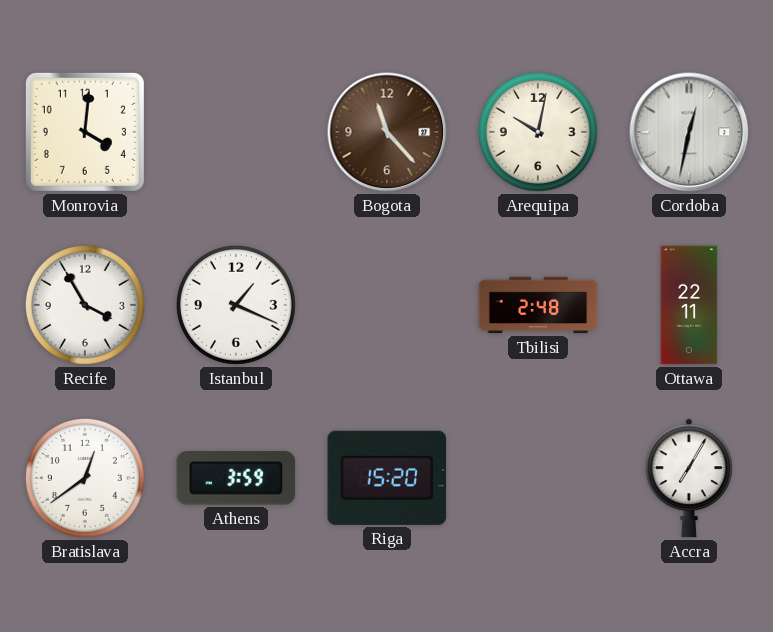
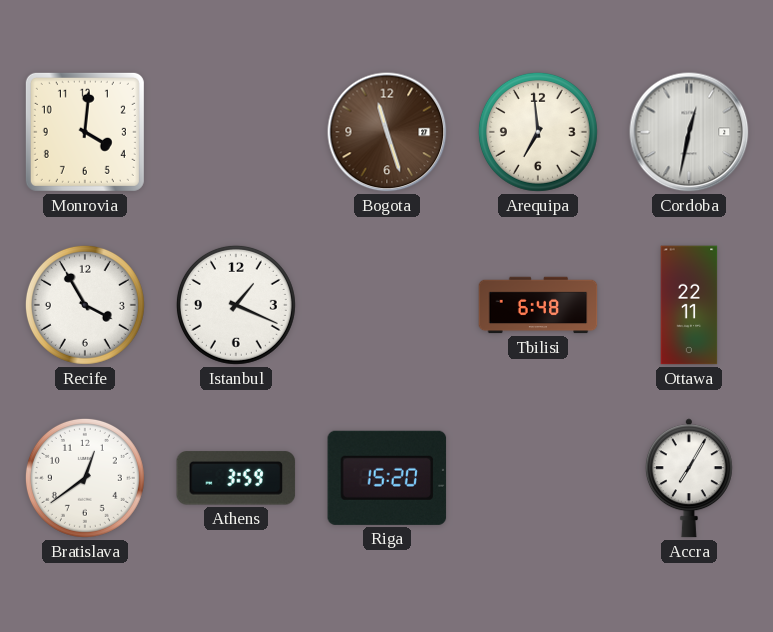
Bogota: 11:23 -> 11:27 (387, 132)
Arequipa: 10:02 -> 6:59 (538, 132)
Tbilisi: 2:48 -> 6:48 (538, 305)
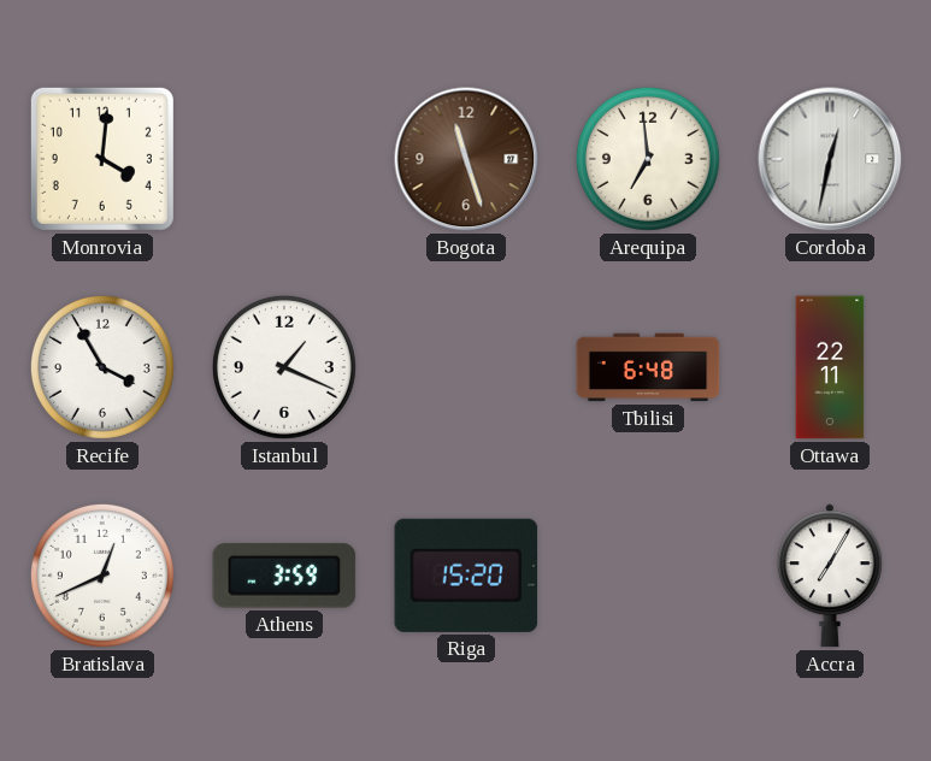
Bratislava: 12:39 -> 12:41 (102, 576)
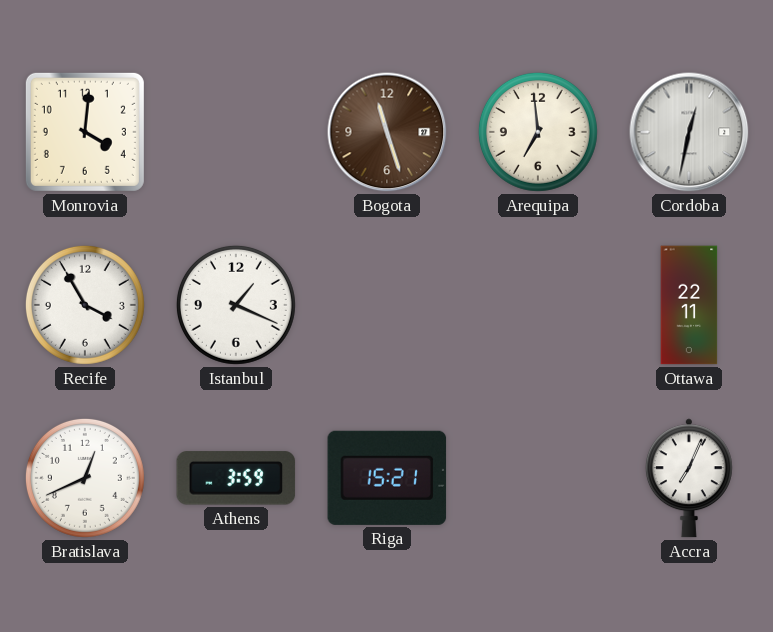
Tbilisi: 6:48 -> none (648, 367)
Riga: 15:20 -> 15:21 (387, 478)
Accra: 7:05 -> 7:04 (689, 478)
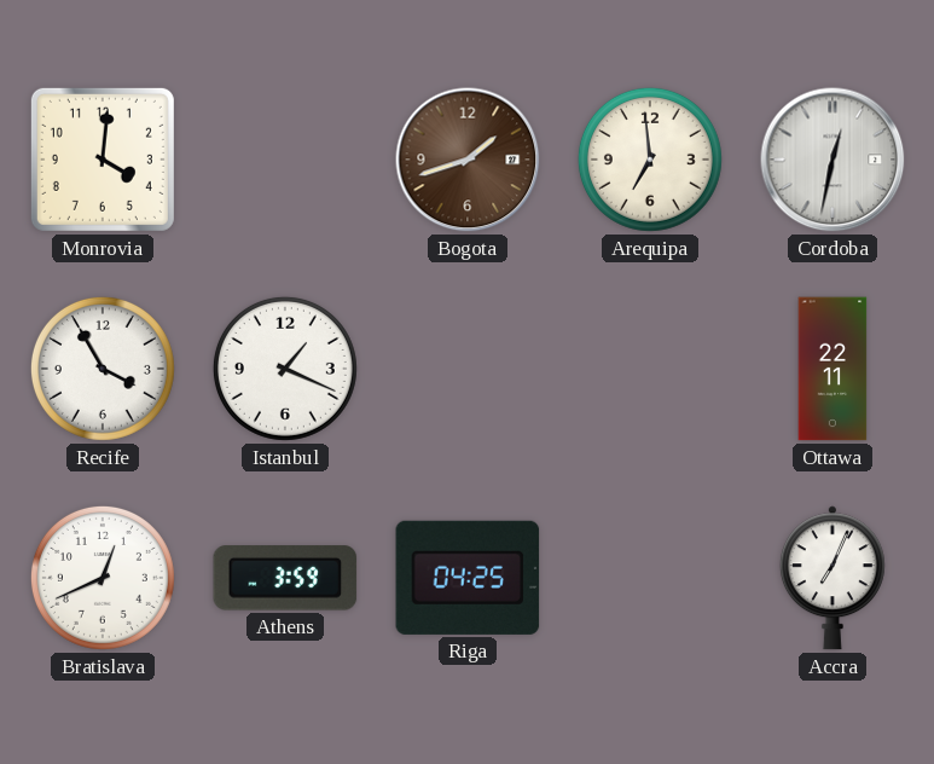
Bogota: 11:27 -> 1:42 (468, 160)
Riga: 15:21 -> 04:25 (468, 578)
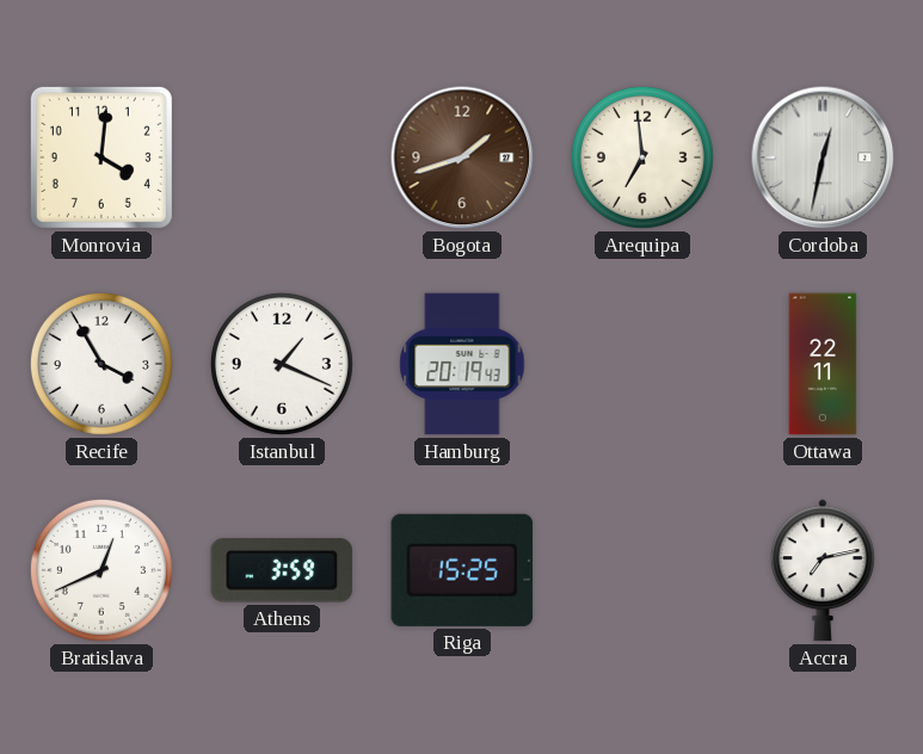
Hamburg: none -> 20:19 (462, 364)
Riga: 04:25 -> 15:25 (462, 570)
Accra: 7:04 -> 7:13 (823, 570)
